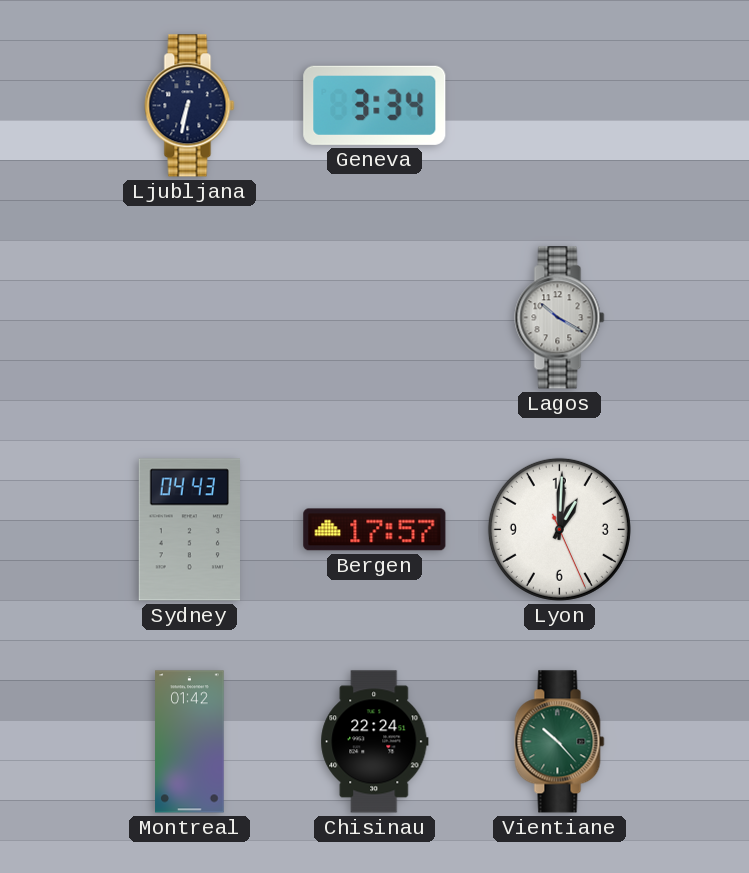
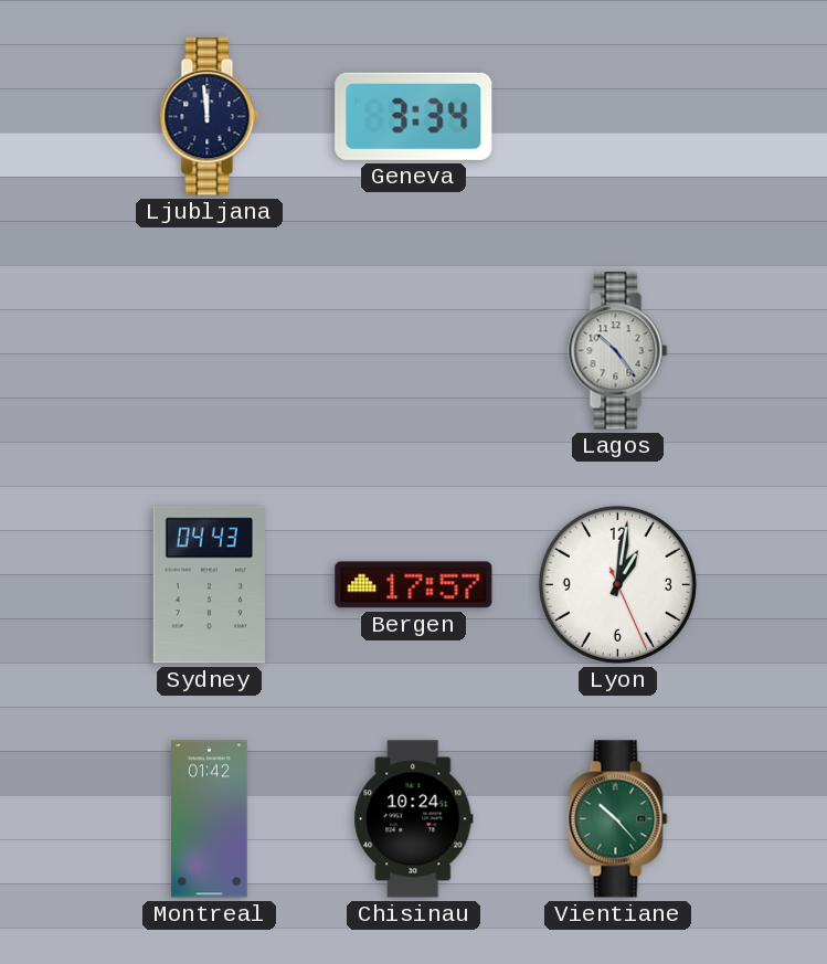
Ljubljana: 6:32 -> 11:59 (210, 117)
Lagos: 10:20 -> 10:24 (618, 351)
Lyon: 1:00 -> 1:01 (617, 584)
Chisinau: 22:24 -> 10:24 (414, 819)
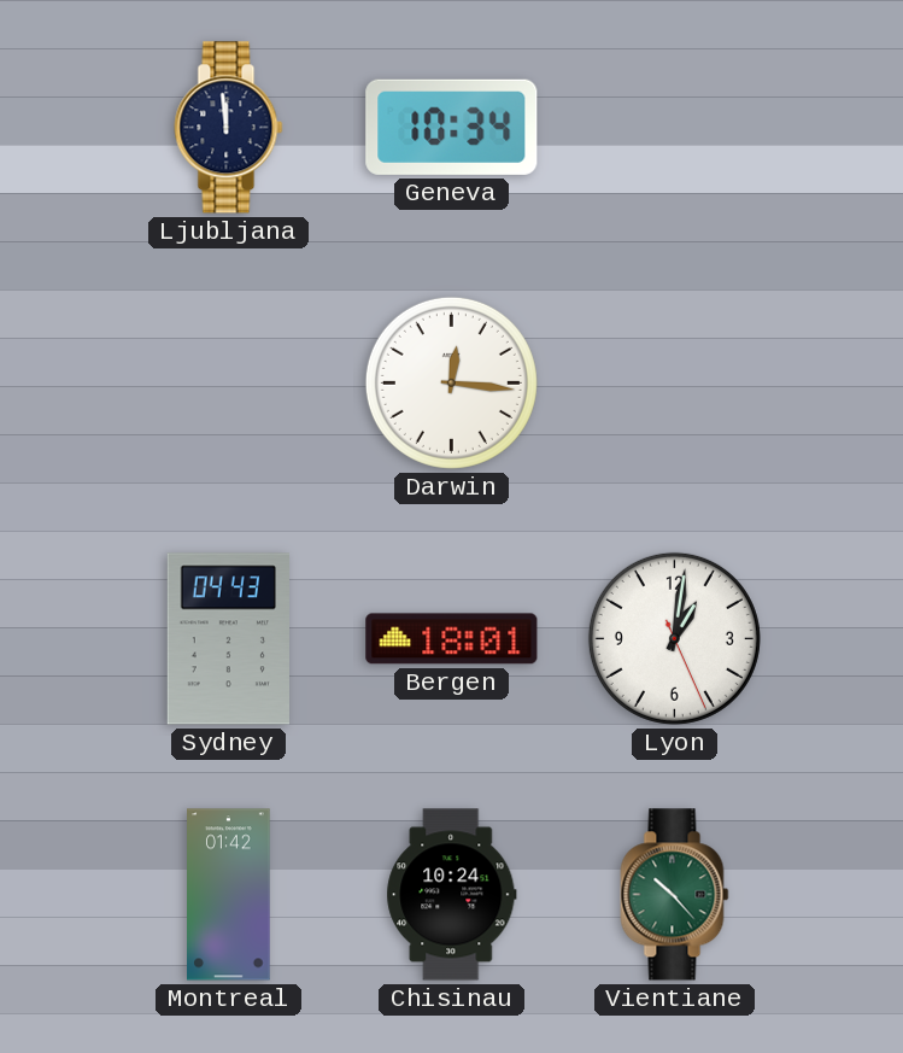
Geneva: 3:34 -> 10:34 (452, 127)
Darwin: none -> 12:16 (451, 382)
Lagos: 10:24 -> none (618, 351)
Bergen: 17:57 -> 18:01 (452, 639)
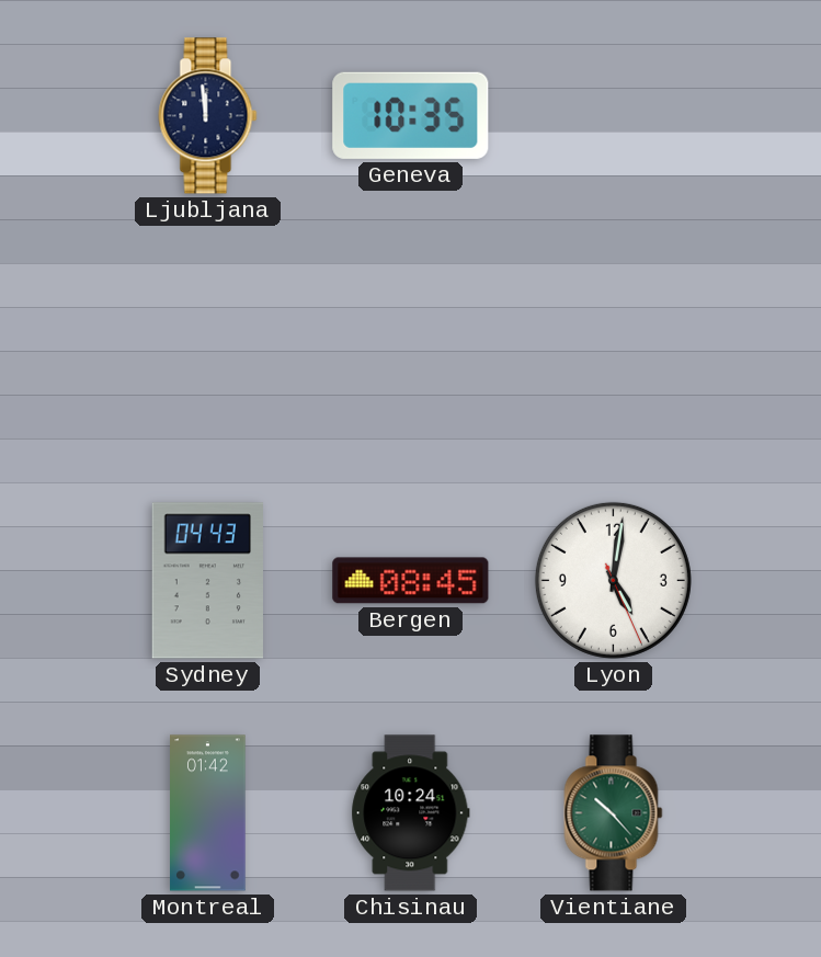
Geneva: 10:34 -> 10:35 (411, 115)
Darwin: 12:16 -> none (451, 382)
Bergen: 18:01 -> 08:45 (411, 581)
Lyon: 1:01 -> 5:01 (613, 580)
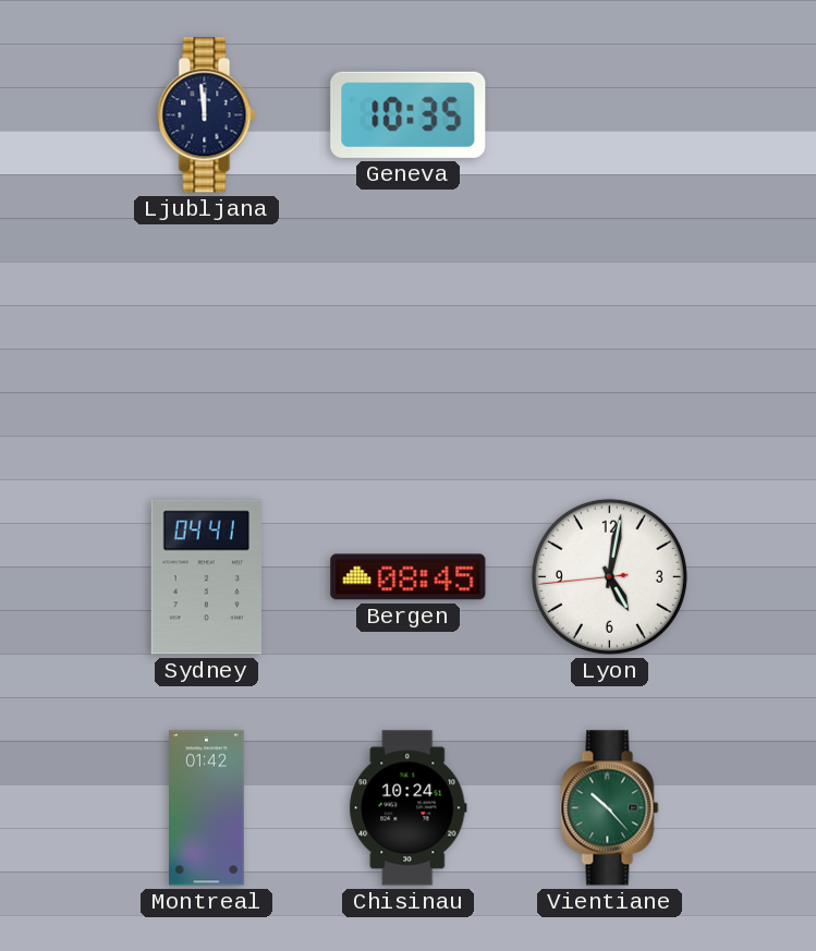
Sydney: 04:43 -> 04:41 (206, 577)
Lyon: 5:01:26 -> 5:01:44 (609, 576)
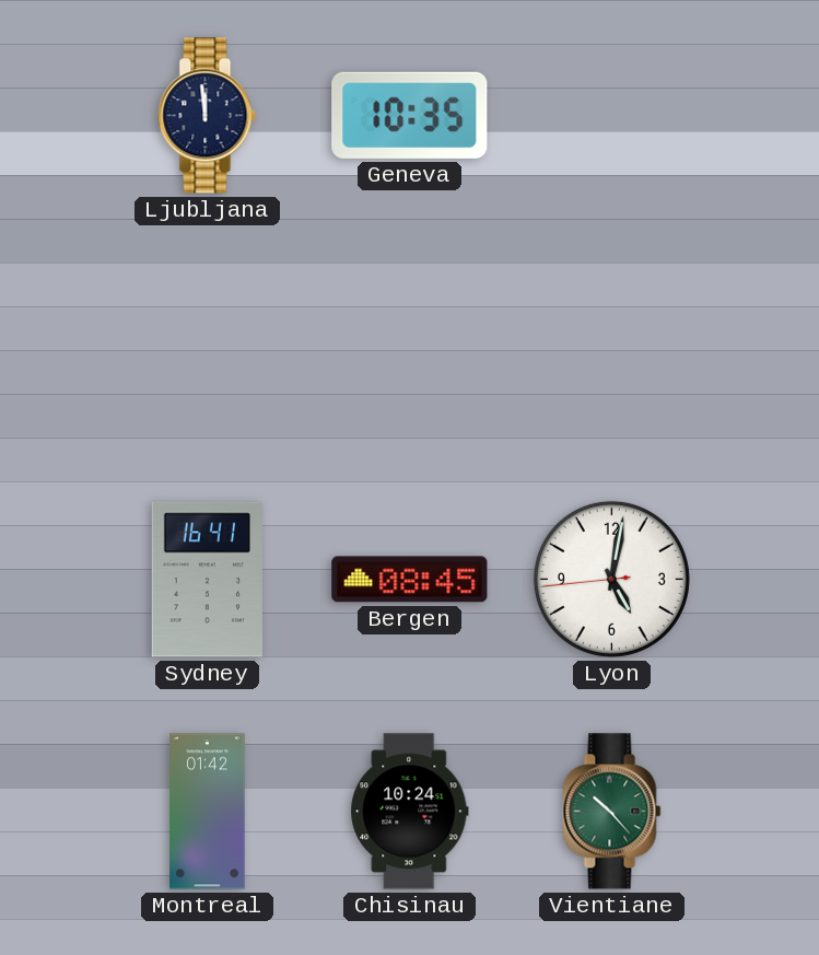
Sydney: 04:41 -> 16:41 (207, 580)
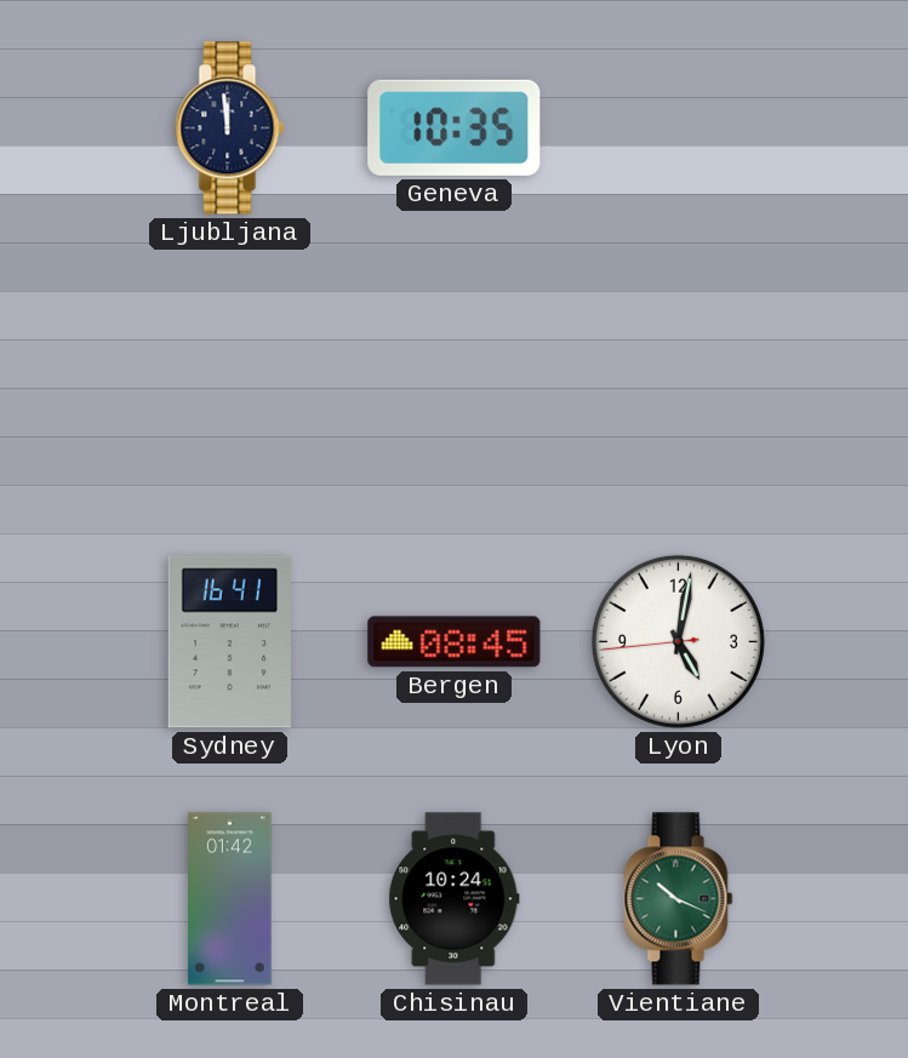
Vientiane: 10:23 -> 10:19 (679, 899)
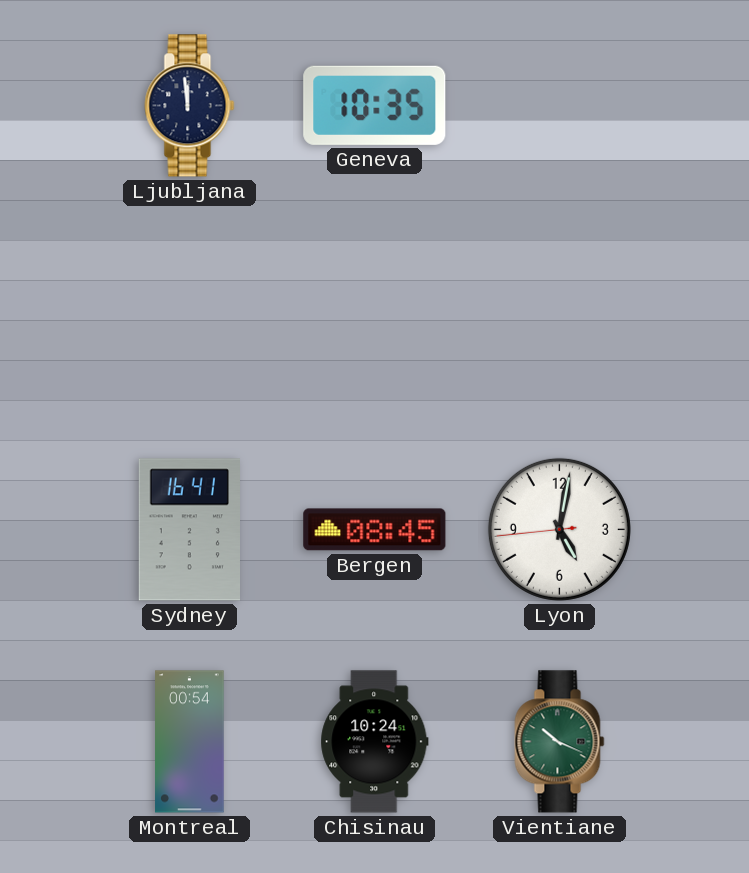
Montreal: 01:42 -> 00:54 (190, 742)
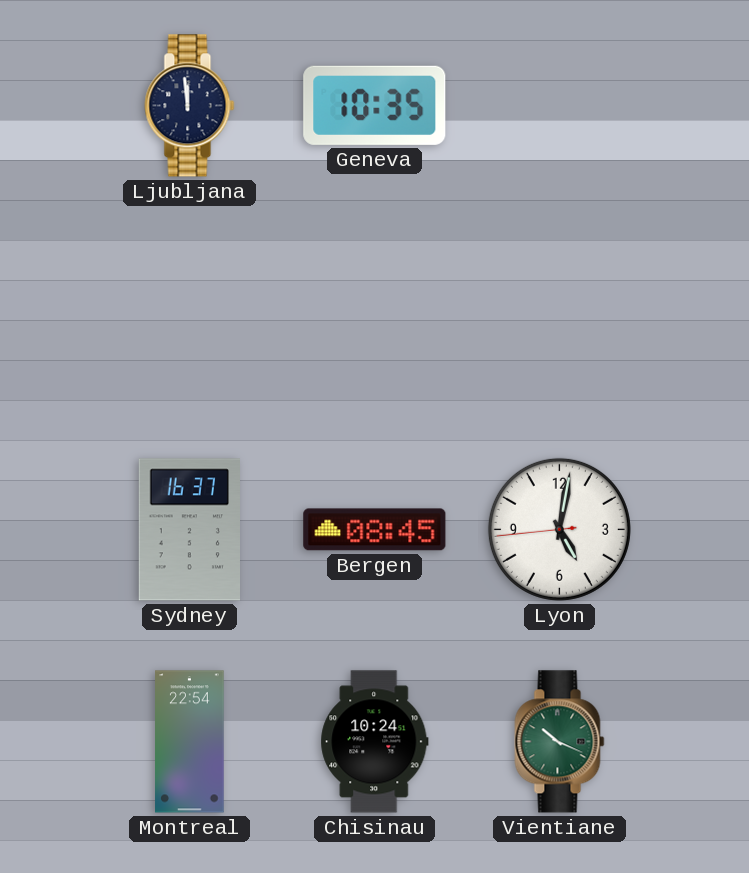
Sydney: 16:41 -> 16:37 (189, 530)
Montreal: 00:54 -> 22:54 (190, 742)
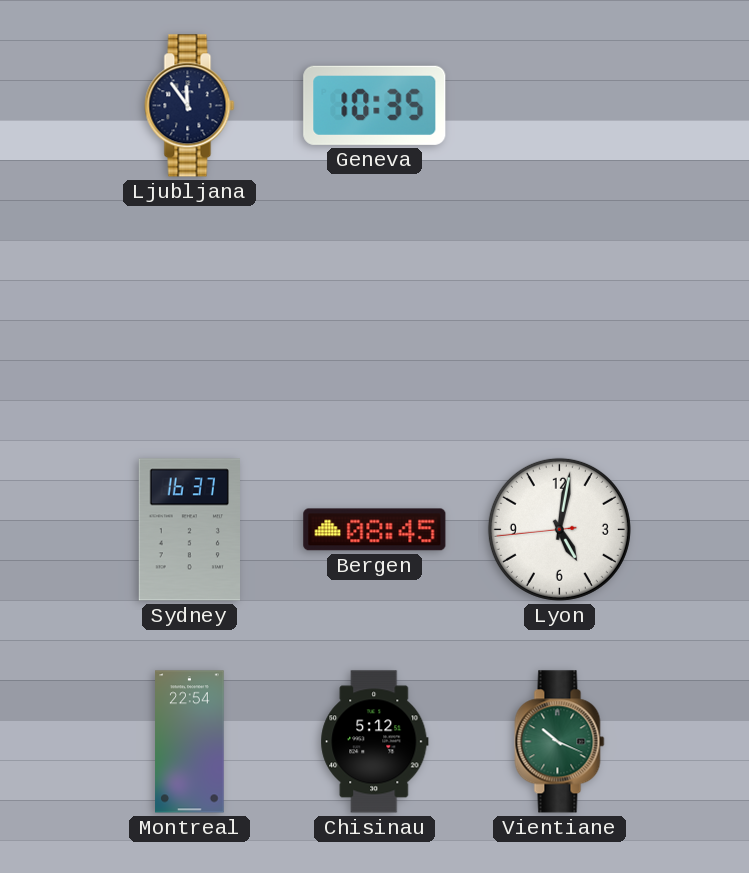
Ljubljana: 11:59 -> 11:54 (190, 106)
Chisinau: 10:24 -> 5:12 (375, 742)
